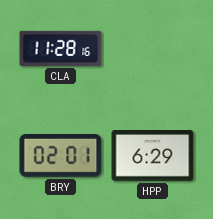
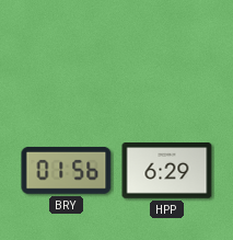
CLA: 11:28 -> none (61, 48)
BRY: 02:01 -> 01:56 (67, 170)
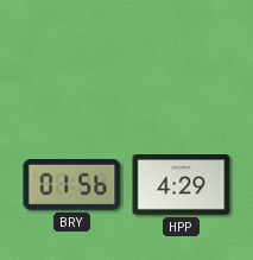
HPP: 6:29 -> 4:29 (182, 185)
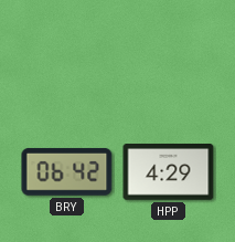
BRY: 01:56 -> 06:42 (67, 171)
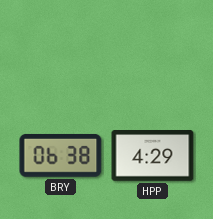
BRY: 06:42 -> 06:38 (61, 155)
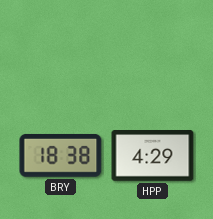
BRY: 06:38 -> 18:38 (61, 155)
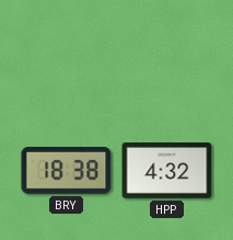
HPP: 4:29 -> 4:32 (167, 171)
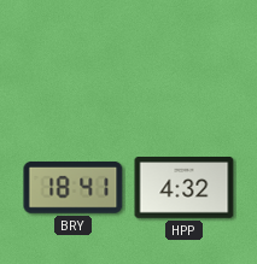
BRY: 18:38 -> 18:41 (74, 187)
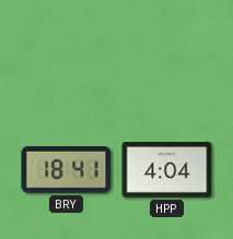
HPP: 4:32 -> 4:04 (167, 170)
